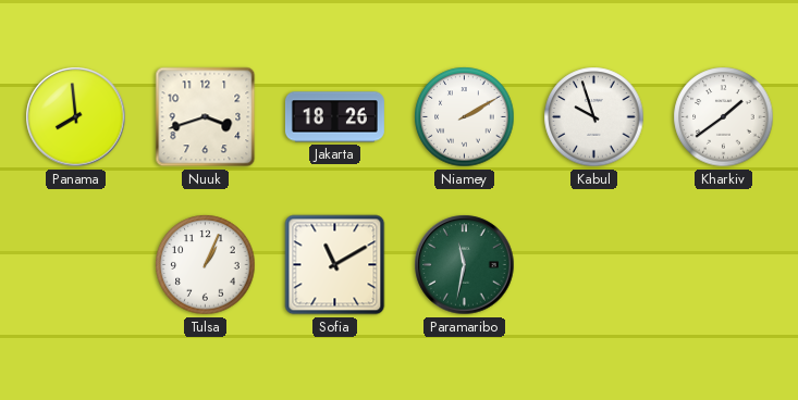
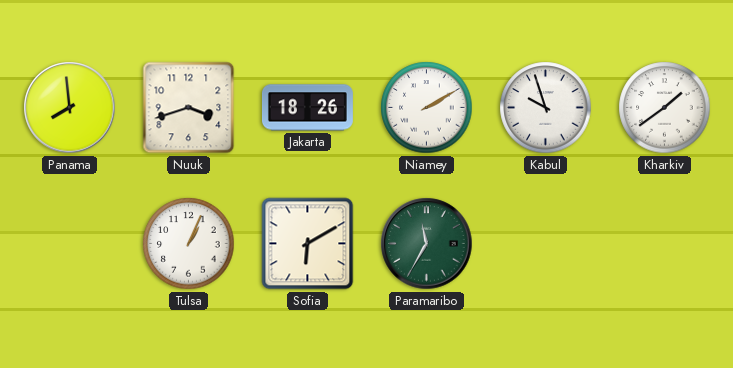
Sofia: 11:10 -> 6:10 (308, 244)
Paramaribo: 11:32 -> 11:35 (427, 244)
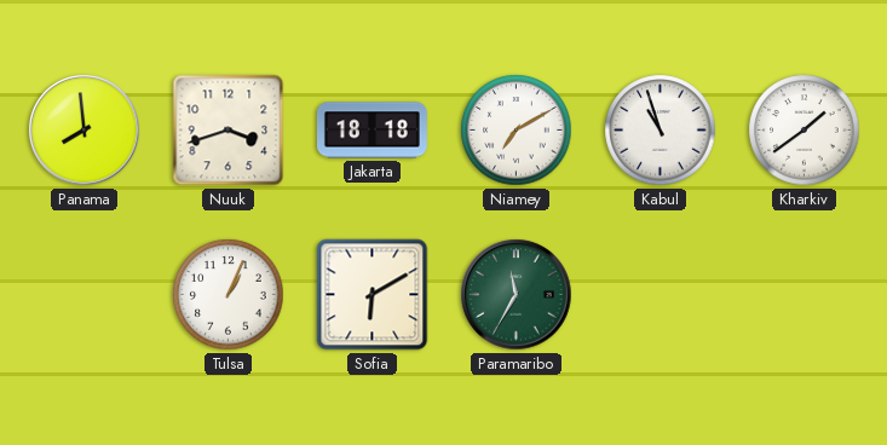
Jakarta: 18:26 -> 18:18 (371, 131)
Niamey: 2:10 -> 7:10 (517, 131)
Kabul: 9:57 -> 10:57 (661, 131)
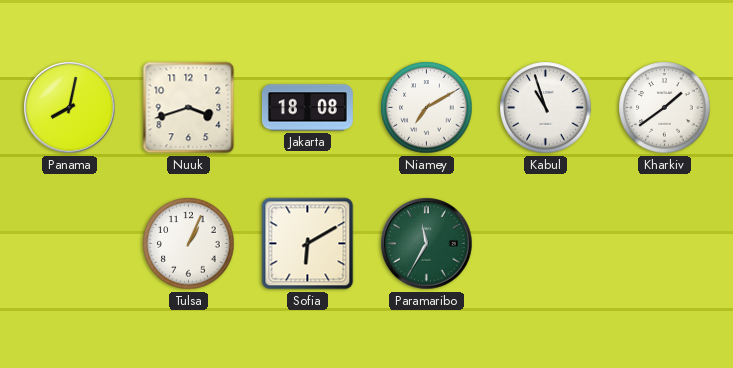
Panama: 7:59 -> 8:02 (70, 108)
Jakarta: 18:18 -> 18:08 (307, 108)
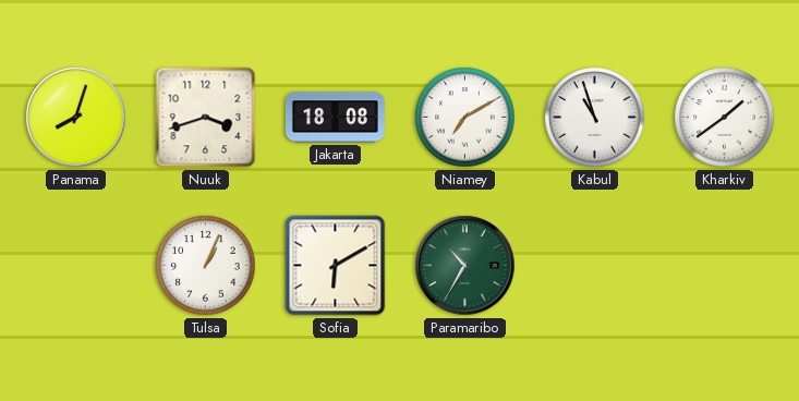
Panama: 8:02 -> 8:03 (76, 118)
Paramaribo: 11:35 -> 10:35 (465, 266)
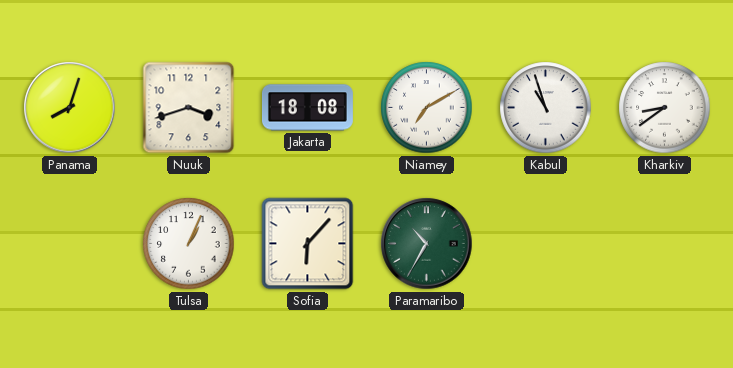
Kharkiv: 1:39 -> 8:39 (665, 108)
Sofia: 6:10 -> 6:07 (308, 244)
